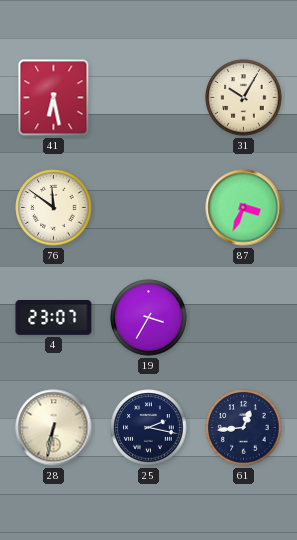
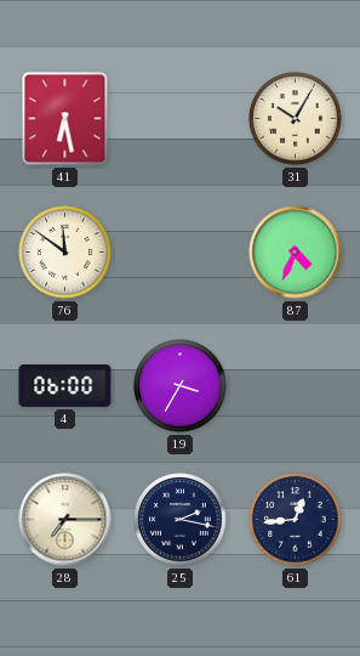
87: 3:34 -> 4:34 (296, 253)
4: 23:07 -> 06:00 (65, 386)
28: 6:32 -> 7:15 (65, 520)
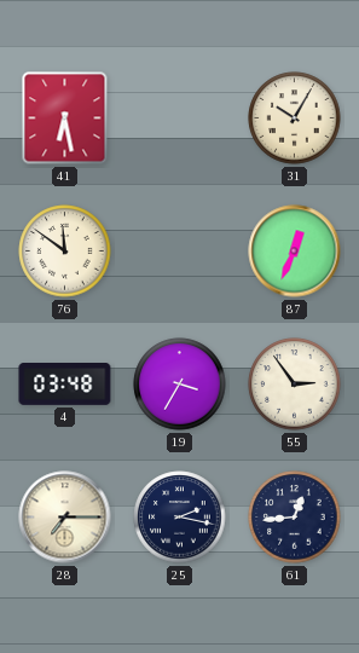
87: 4:34 -> 12:34 (295, 252)
4: 06:00 -> 03:48 (65, 385)
55: none -> 2:54 (295, 385)
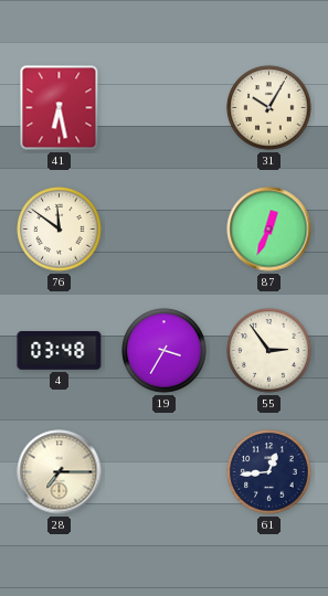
25: 2:17 -> none (180, 518)
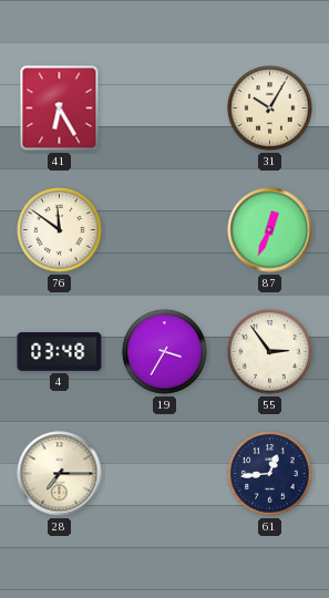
41: 6:28 -> 6:25 (60, 109)
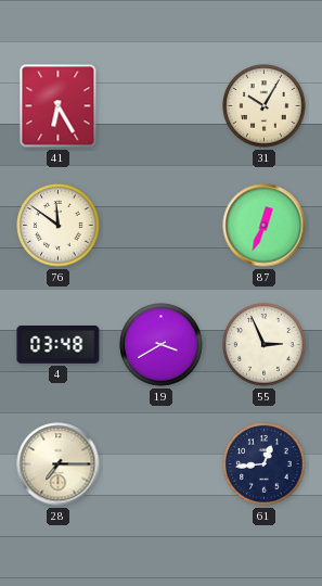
19: 3:35 -> 3:40 (162, 345)
55: 2:54 -> 2:56 (265, 345)
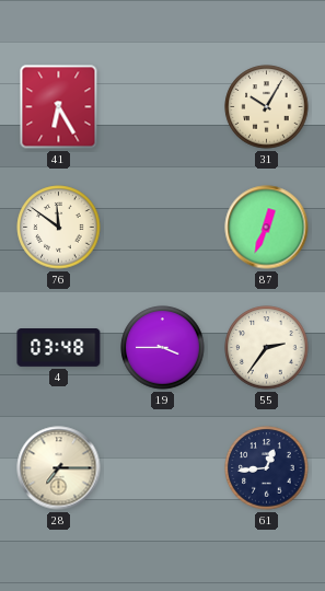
19: 3:40 -> 3:45 (163, 348)
55: 2:56 -> 2:36 (267, 348)
